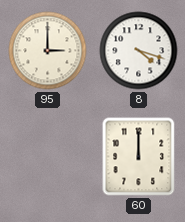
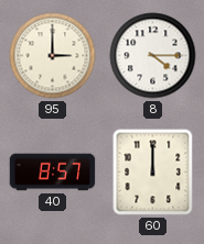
8: 4:18 -> 4:15 (153, 56)
40: none -> 8:57 (53, 173)
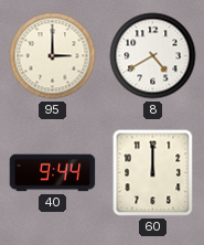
8: 4:15 -> 4:40 (153, 56)
40: 8:57 -> 9:44 (53, 173)
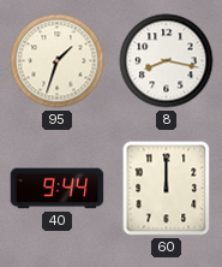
95: 3:00 -> 1:33 (58, 61)
8: 4:40 -> 8:17 (167, 61)
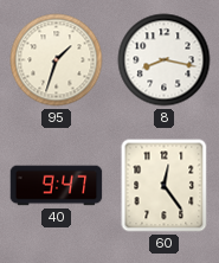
40: 9:44 -> 9:47 (57, 186)
60: 12:00 -> 12:24 (165, 186)
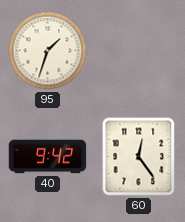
8: 8:17 -> none (165, 60)
40: 9:47 -> 9:42 (48, 157)
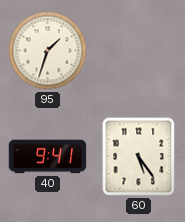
40: 9:42 -> 9:41 (48, 157)
60: 12:24 -> 5:24 (139, 157)
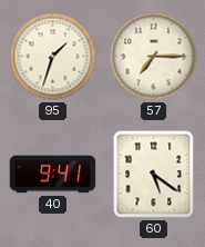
57: none -> 7:15 (154, 57)
60: 5:24 -> 5:21 (154, 175)
